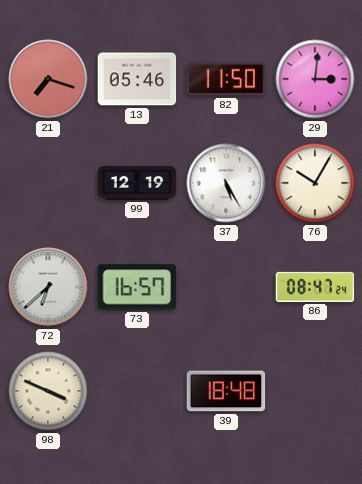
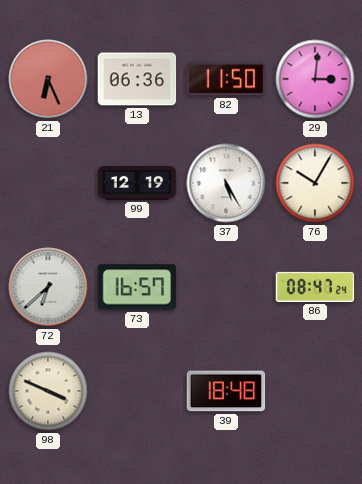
21: 7:18 -> 6:26 (48, 79)
13: 05:46 -> 06:36 (137, 79)
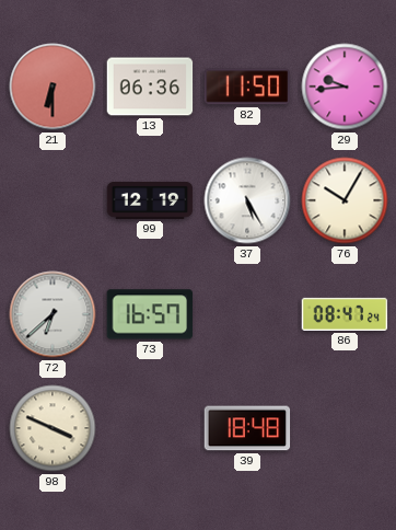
21: 6:26 -> 6:30 (53, 87)
29: 3:01 -> 9:44 (345, 87)
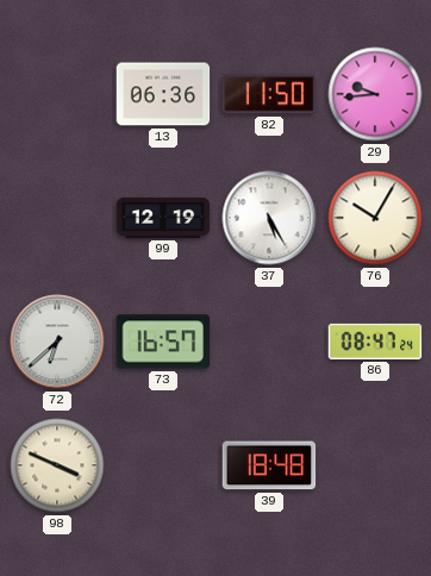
21: 6:30 -> none (53, 87)
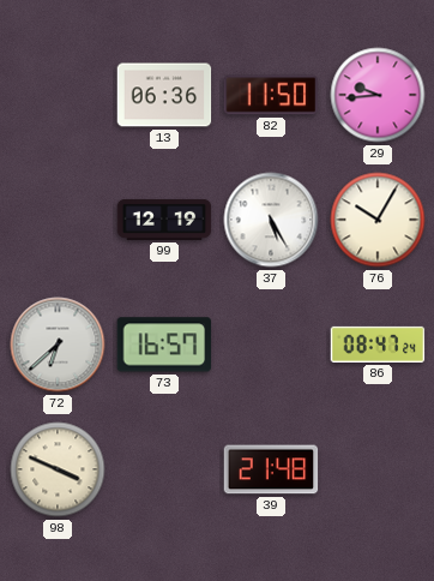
39: 18:48 -> 21:48 (271, 469)
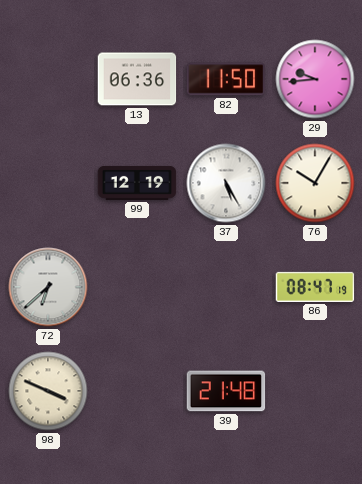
73: 16:57 -> none (164, 345)
86: 08:47:24 -> 08:47:19 (315, 287)
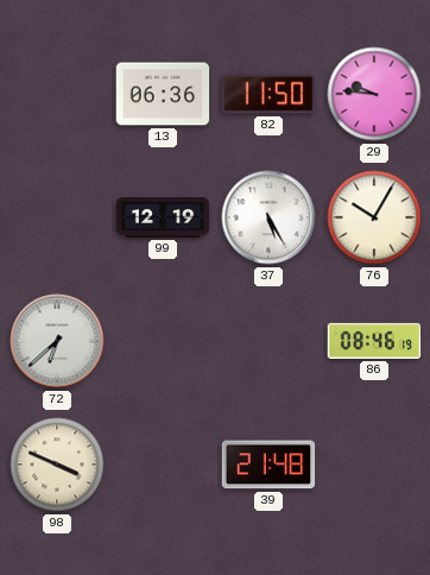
29: 9:44 -> 9:46 (374, 94)
86: 08:47 -> 08:46 (374, 341)
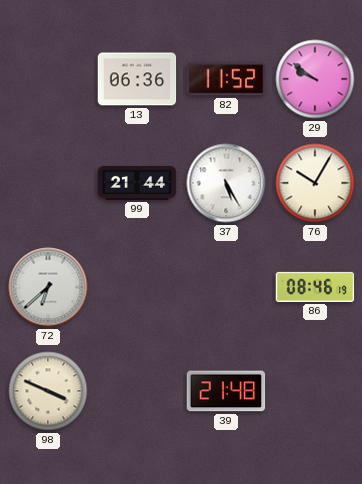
82: 11:50 -> 11:52 (226, 79)
29: 9:46 -> 9:51 (315, 79)
99: 12:19 -> 21:44 (137, 183)
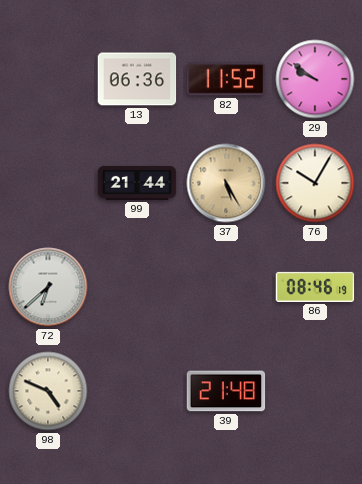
37 dial: white -> champagne (226, 183)
98: 3:49 -> 4:49 (48, 391)
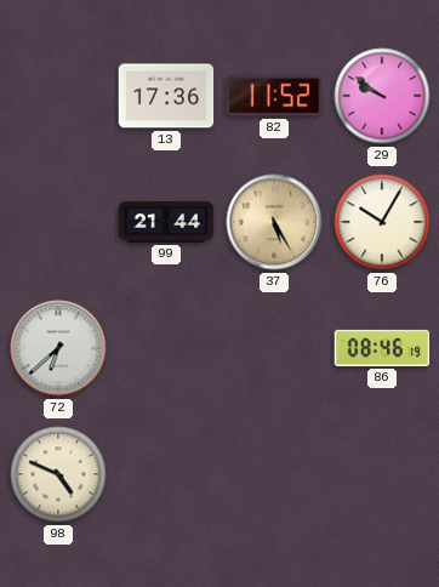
13: 06:36 -> 17:36 (166, 96)
39: 21:48 -> none (226, 391)
